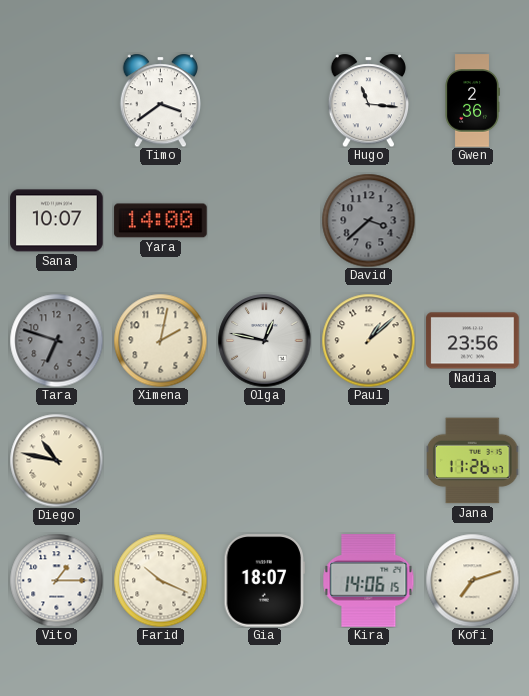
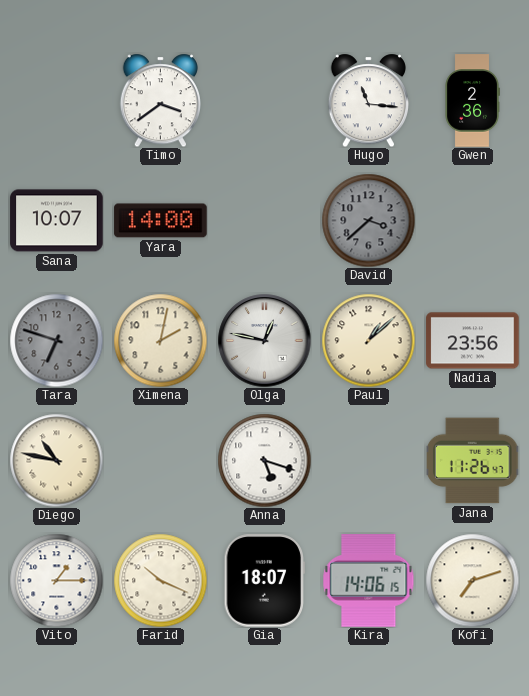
Anna: none -> 5:18 (264, 460)
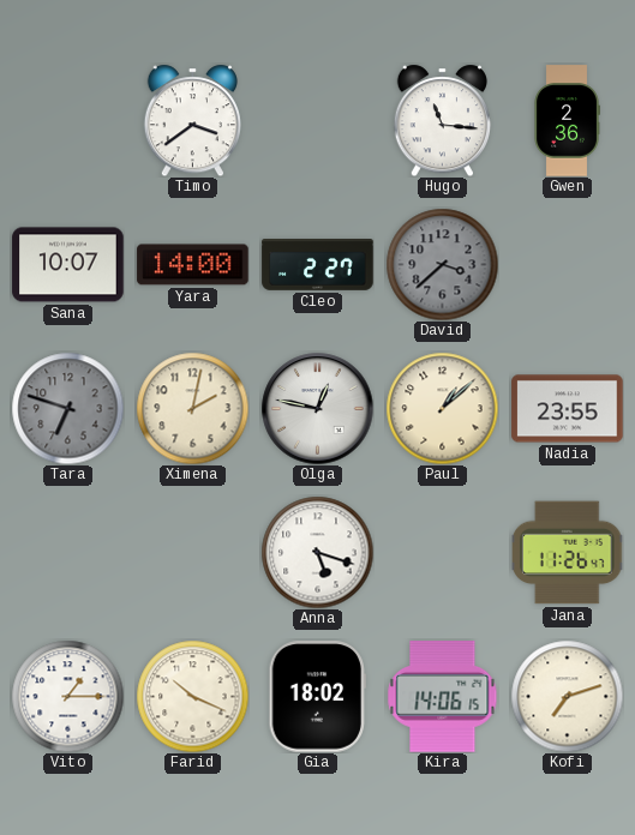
Cleo: none -> 2:27 (318, 265)
Nadia: 23:56 -> 23:55 (568, 409)
Diego: 10:47 -> none (56, 460)
Gia: 18:07 -> 18:02 (317, 697)
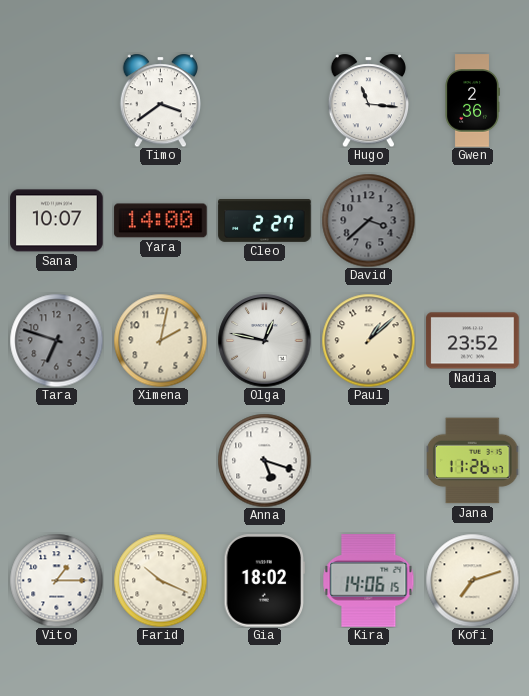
Nadia: 23:55 -> 23:52 (473, 341)
